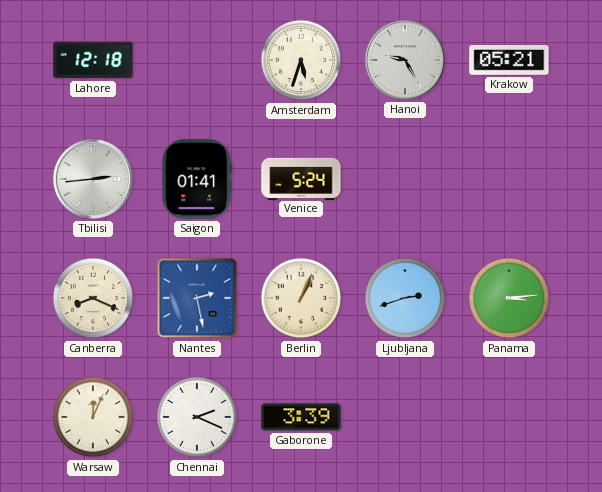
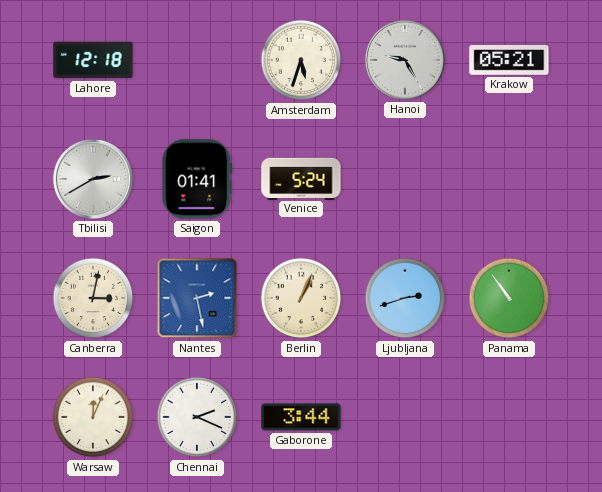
Tbilisi: 2:44 -> 2:40 (93, 179)
Canberra: 8:19 -> 3:02 (93, 298)
Panama: 3:14 -> 10:54 (509, 298)
Gaborone: 3:39 -> 3:44 (301, 417)
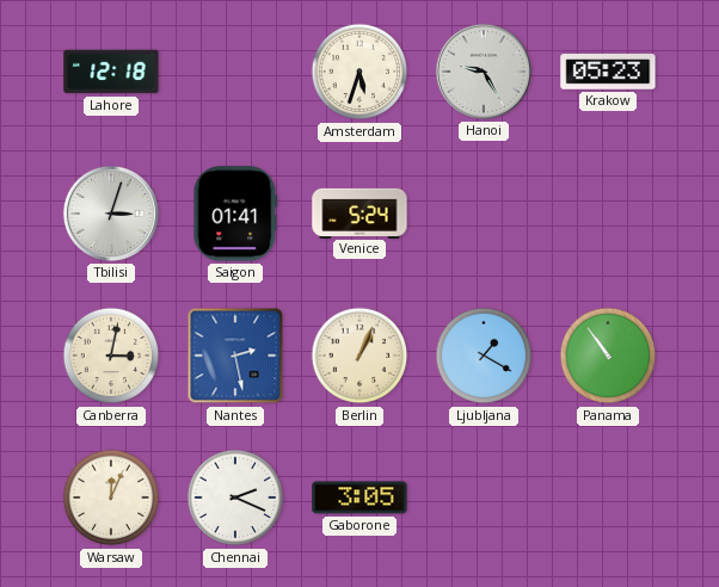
Krakow: 05:21 -> 05:23 (608, 72)
Tbilisi: 2:40 -> 3:03 (111, 214)
Ljubljana: 2:42 -> 1:20 (484, 356)
Gaborone: 3:44 -> 3:05 (359, 498)
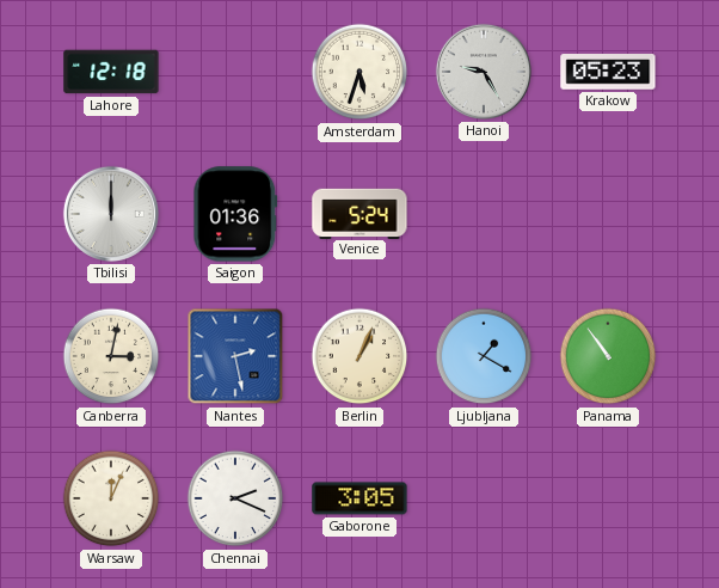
Tbilisi: 3:03 -> 12:00 (111, 214)
Saigon: 01:41 -> 01:36 (235, 214)
